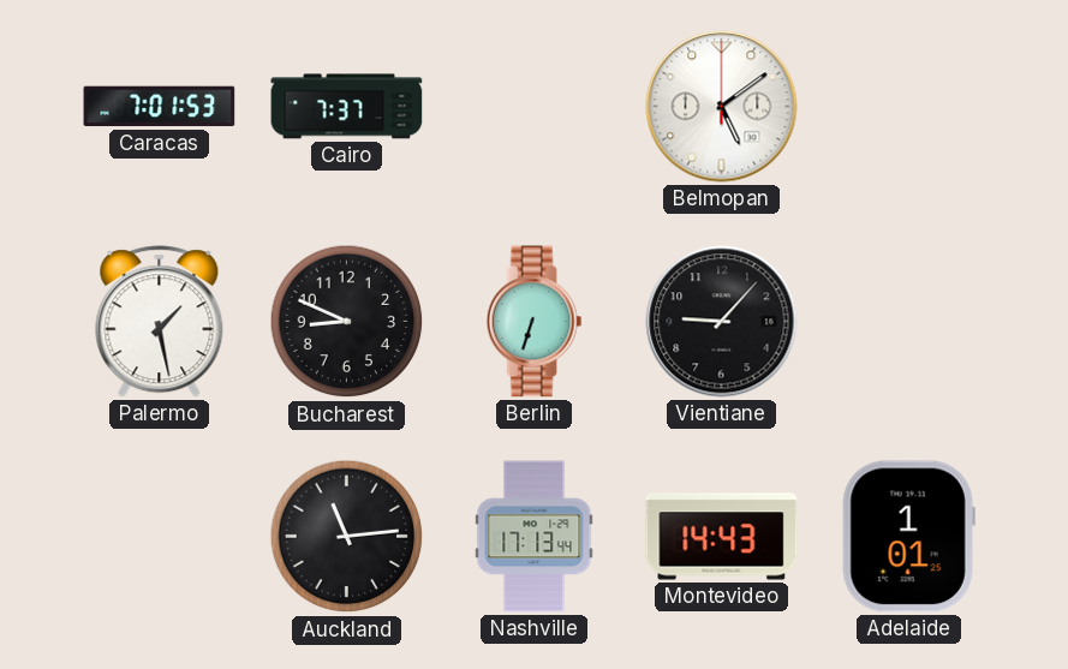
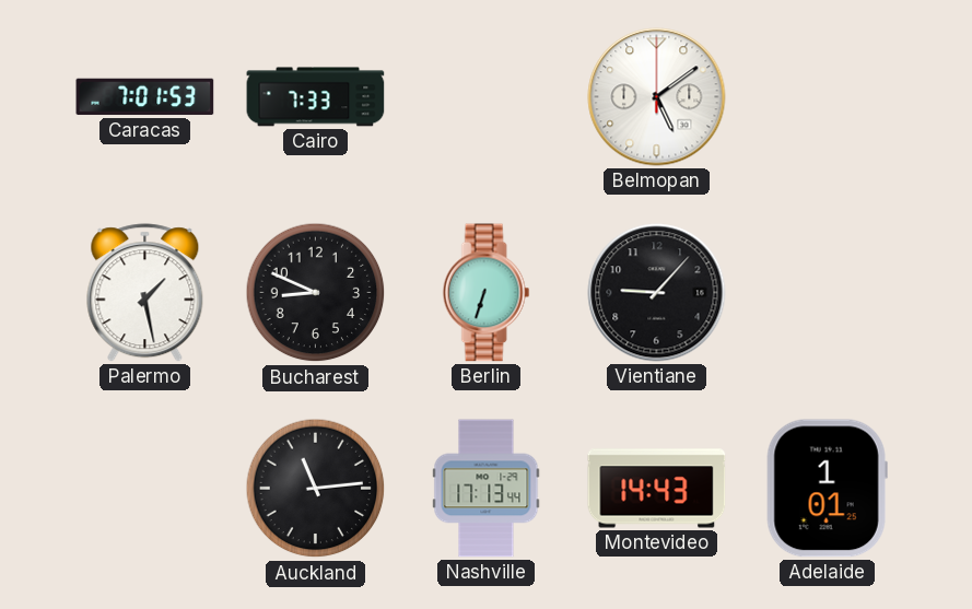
Cairo: 7:37 -> 7:33 (316, 97)
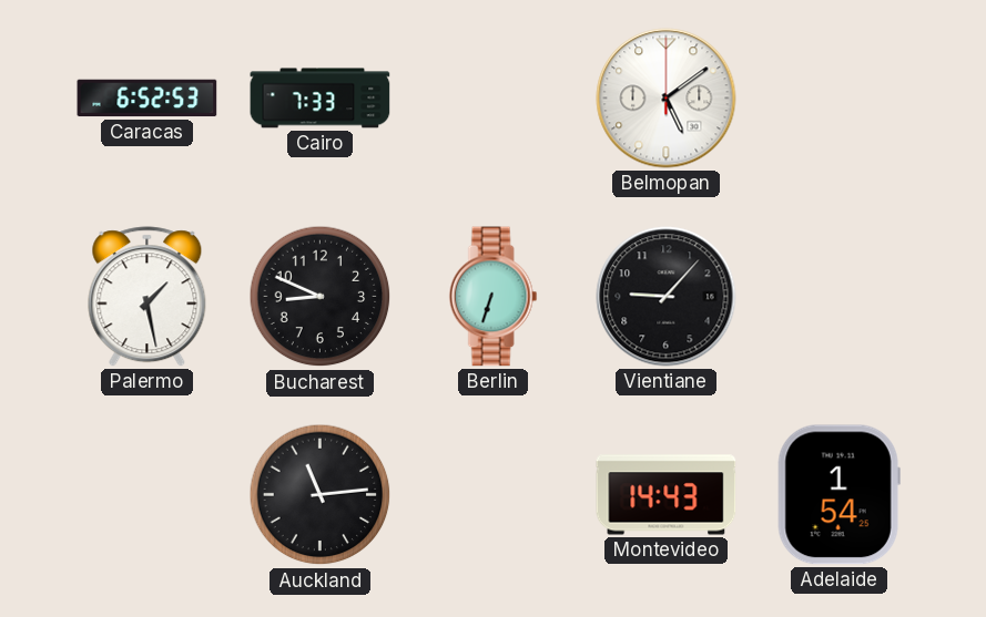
Caracas: 7:01 -> 6:52 (148, 99)
Nashville: 17:13 -> none (487, 489)
Adelaide: 1:01 -> 1:54 (838, 495)
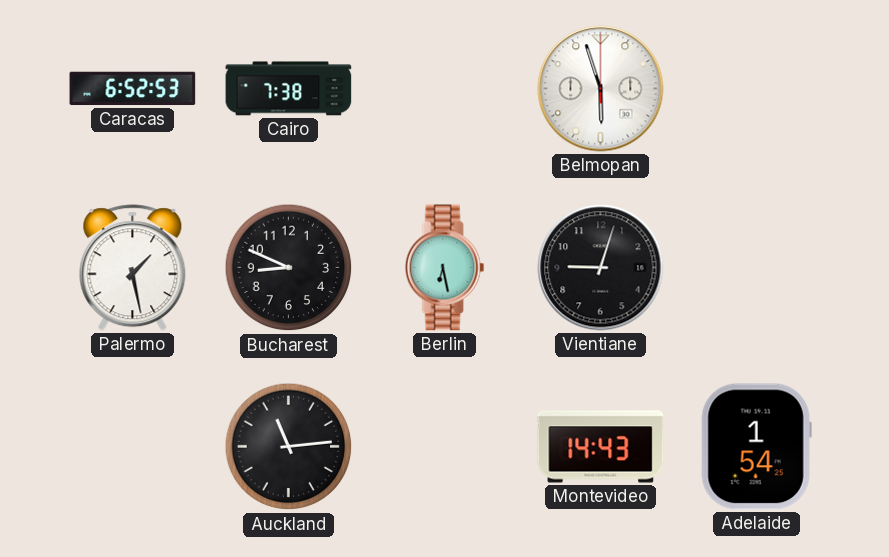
Cairo: 7:33 -> 7:38 (289, 89)
Belmopan: 5:09 -> 5:57 (601, 89)
Berlin: 6:33 -> 6:28 (445, 268)
Vientiane: 9:07 -> 9:03 (601, 268)
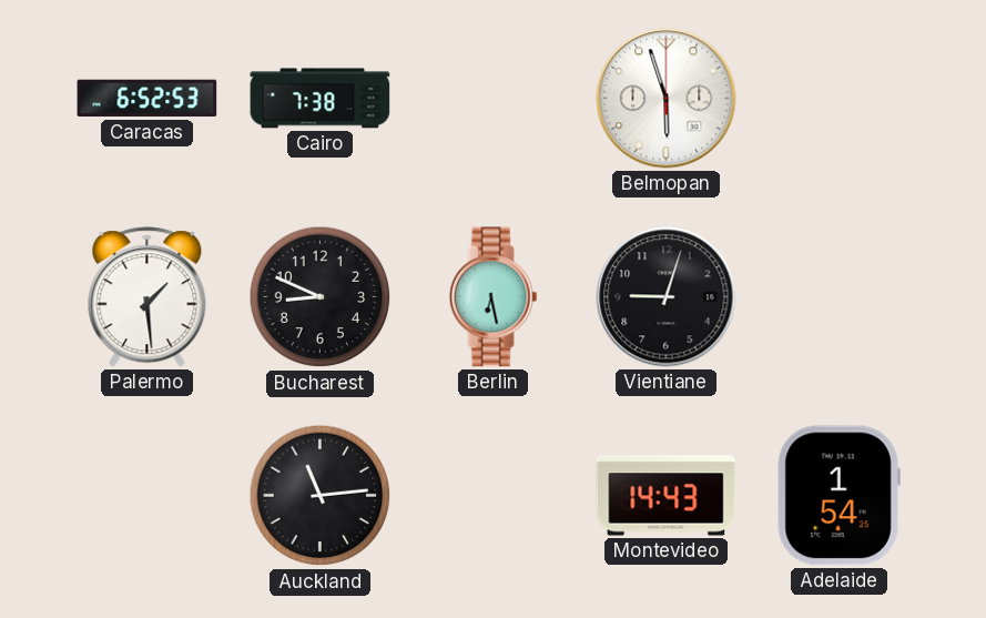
Palermo: 1:28 -> 1:29 (148, 297)
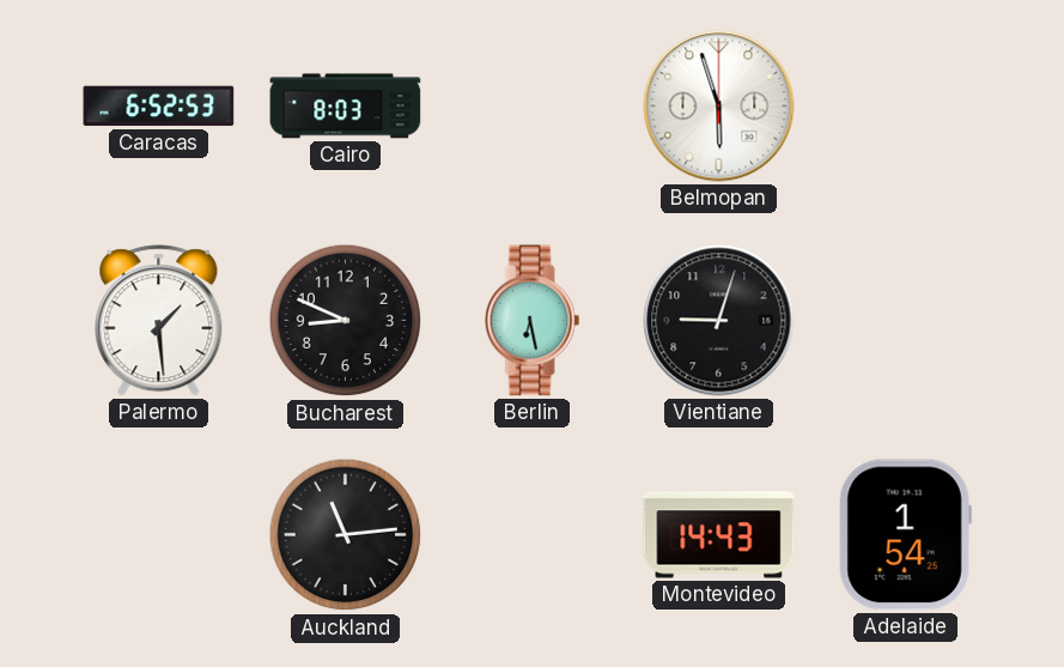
Cairo: 7:38 -> 8:03 (346, 107)
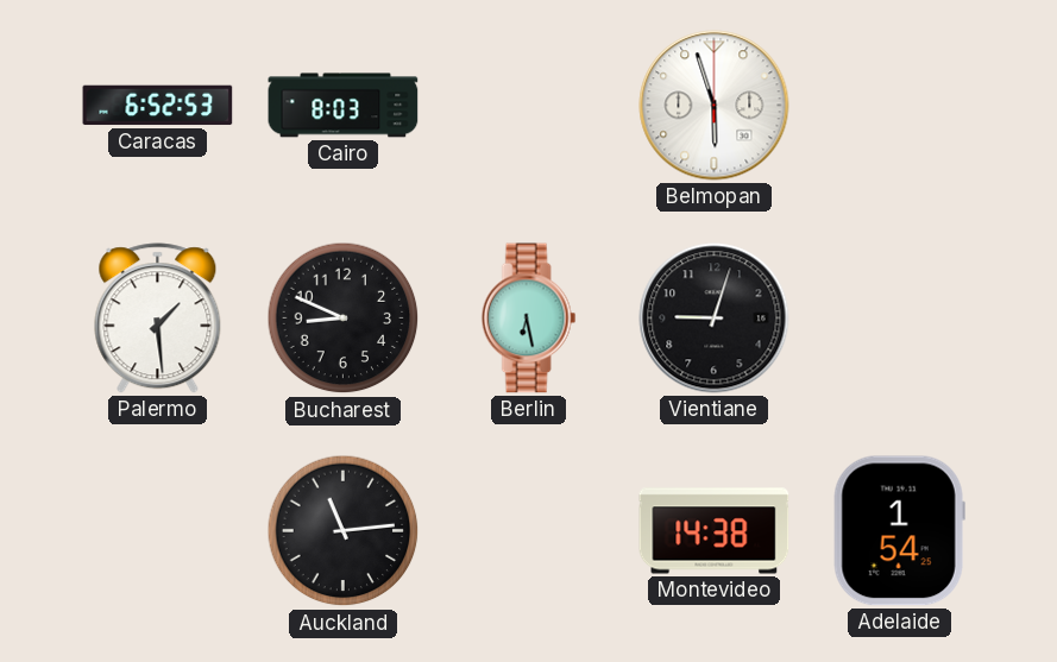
Montevideo: 14:43 -> 14:38 (715, 531)
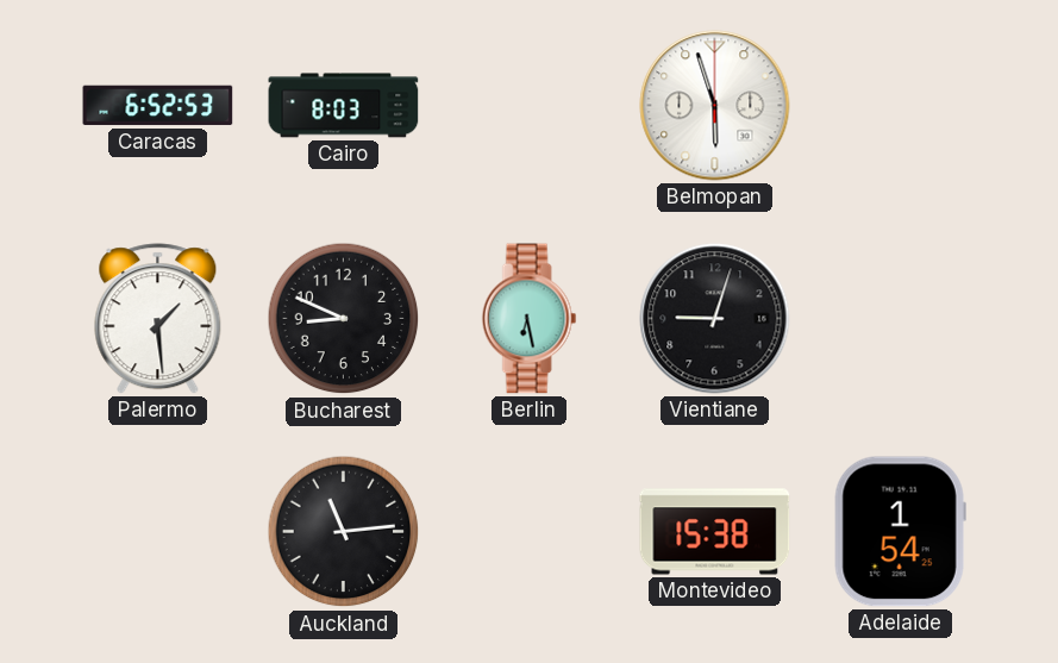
Montevideo: 14:38 -> 15:38 (715, 532)
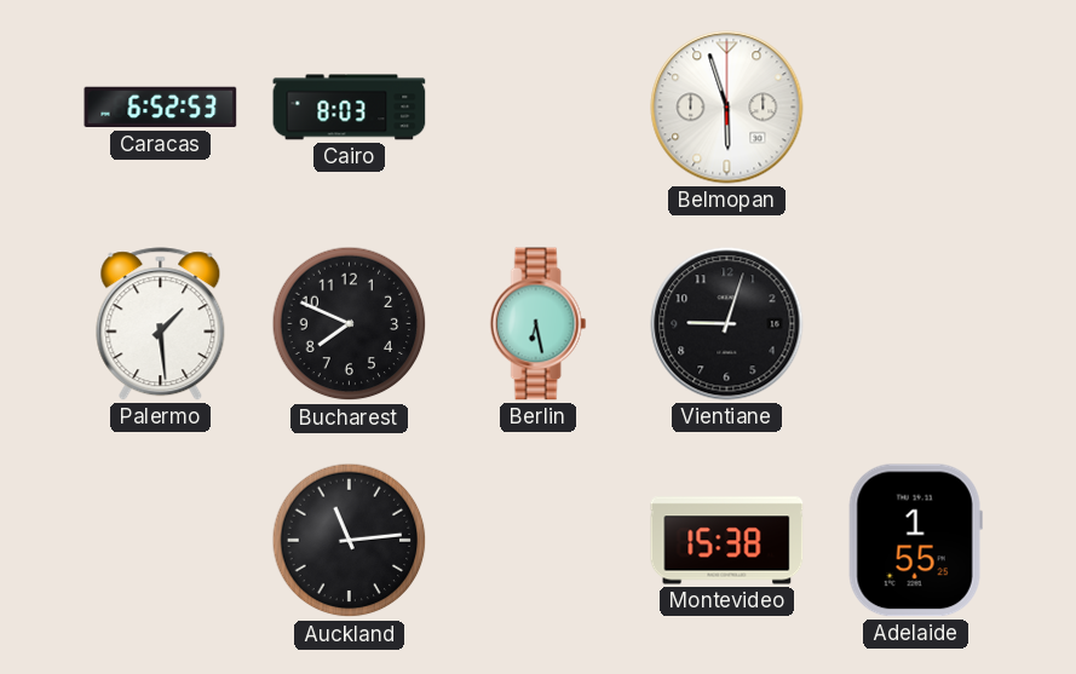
Bucharest: 8:49 -> 7:49 (350, 324)
Adelaide: 1:54 -> 1:55 (915, 541)
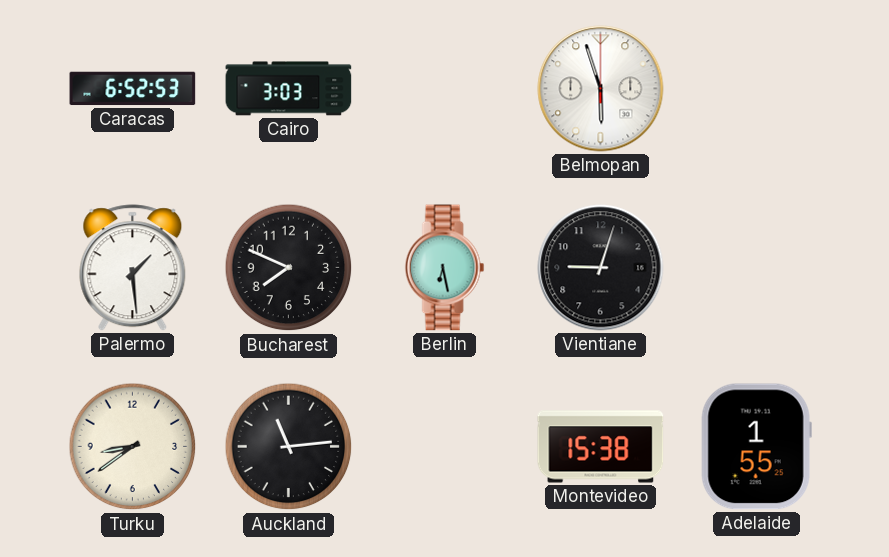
Cairo: 8:03 -> 3:03 (289, 89)
Turku: none -> 8:39 (133, 447)
